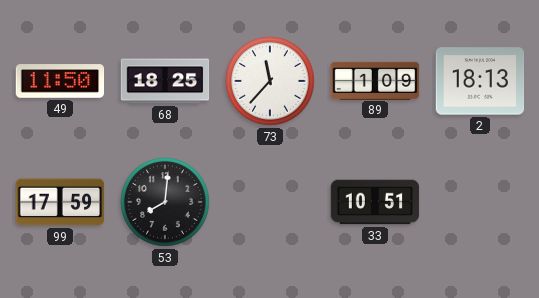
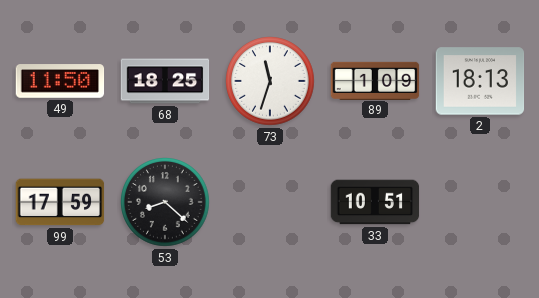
73: 11:37 -> 11:33 (270, 81)
53: 8:01 -> 8:22 (165, 202)
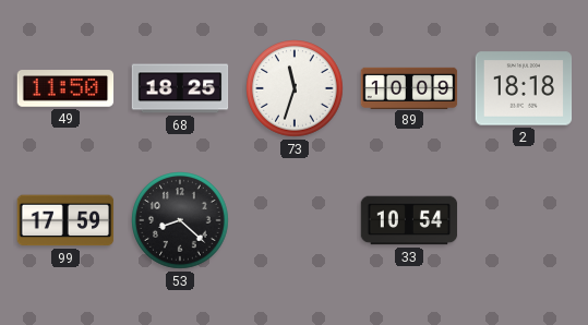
89: 1:09 -> 10:09 (409, 87)
2: 18:13 -> 18:18 (524, 88)
33: 10:51 -> 10:54 (409, 220)
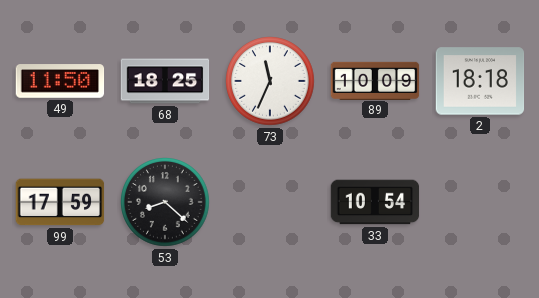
73: 11:33 -> 11:34 (270, 81)
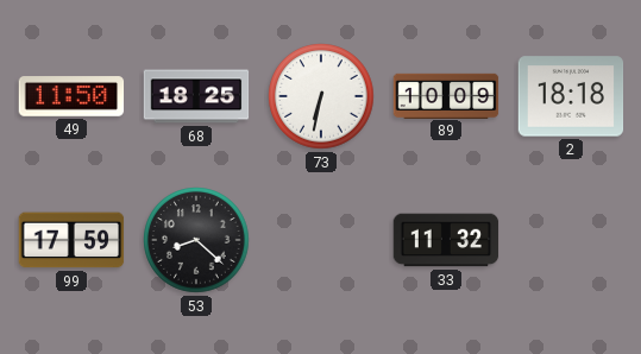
73: 11:34 -> 6:32 (321, 96)
33: 10:54 -> 11:32 (446, 240)
